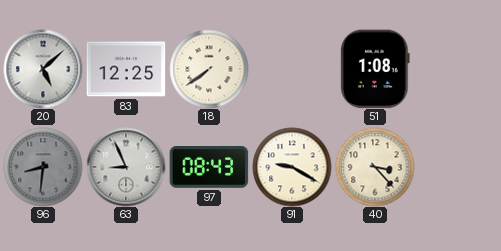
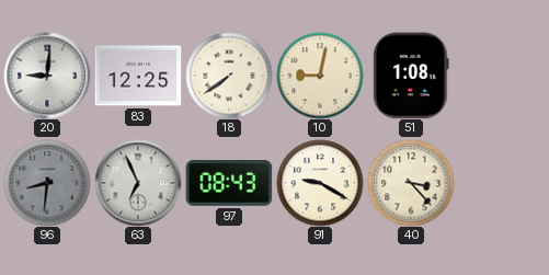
20: 5:08 -> 9:01 (47, 76)
10: none -> 9:02 (320, 76)
63: 8:56 -> 6:56 (138, 183)
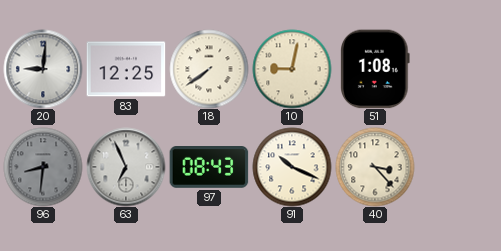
91: 9:20 -> 10:19 (292, 167)
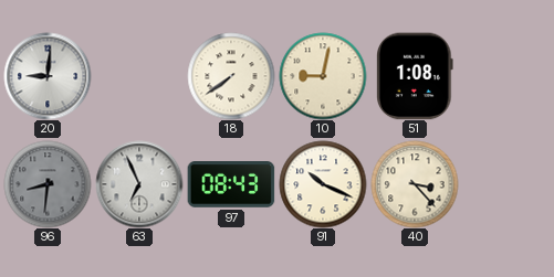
83: 12:25 -> none (126, 69)
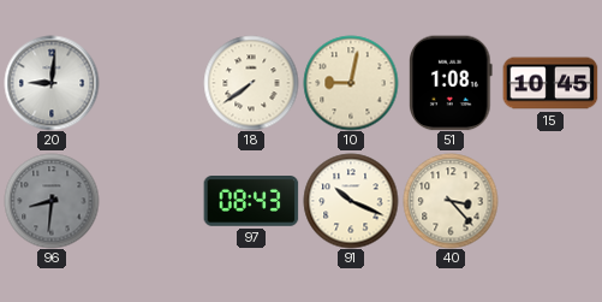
15: none -> 10:45 (550, 83)
63: 6:56 -> none (139, 184)
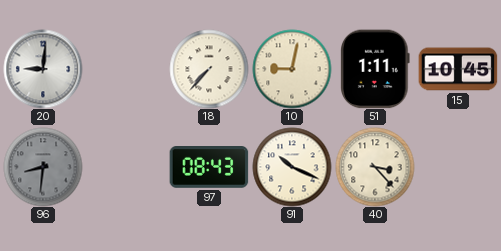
18: 7:39 -> 7:37 (209, 69)
51: 1:08 -> 1:11 (376, 69)
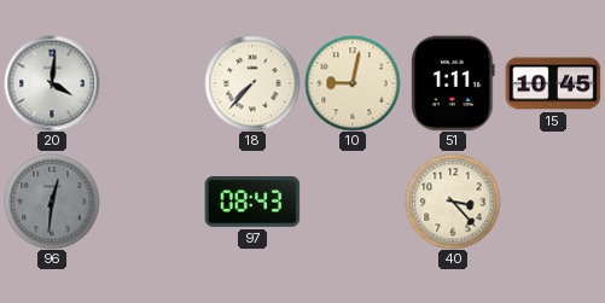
20: 9:01 -> 4:01 (52, 83)
96: 8:31 -> 12:31 (52, 202)
91: 10:19 -> none (292, 167)
